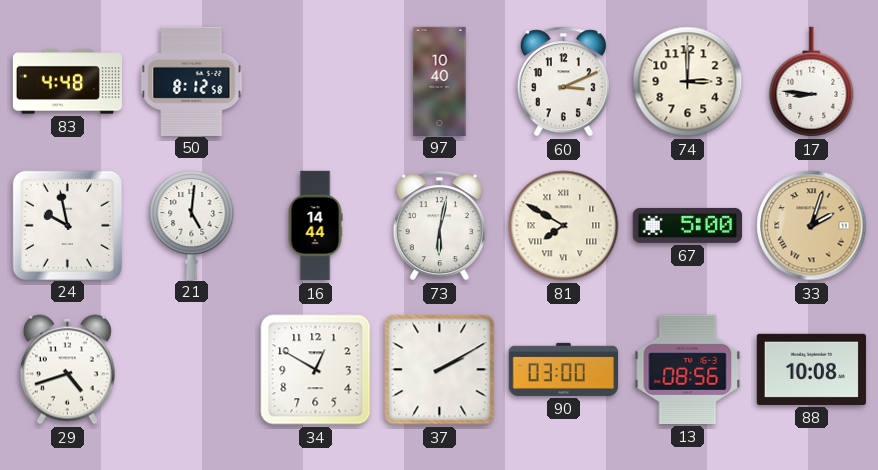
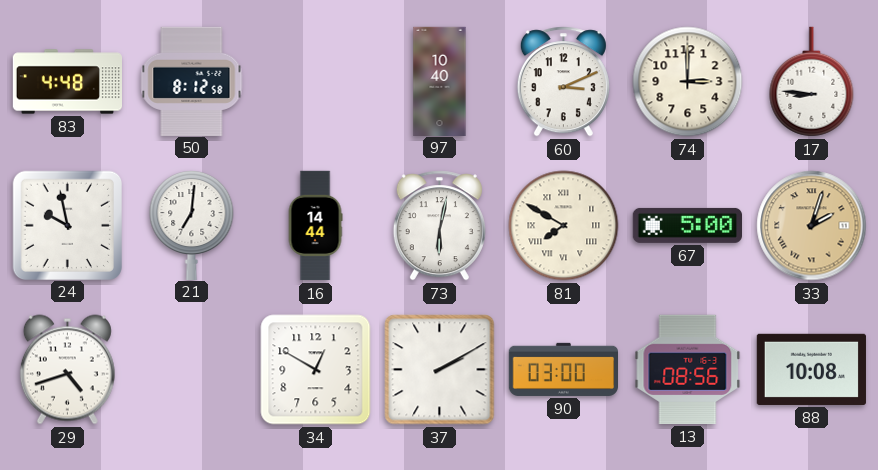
21: 5:01 -> 7:01 (192, 225)
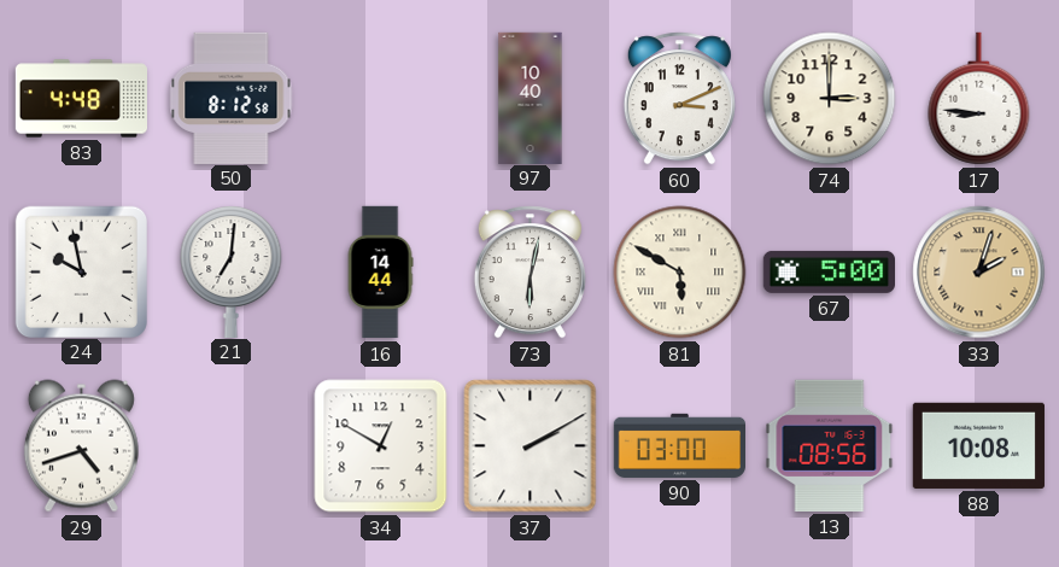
81: 7:50 -> 5:50 (680, 273)
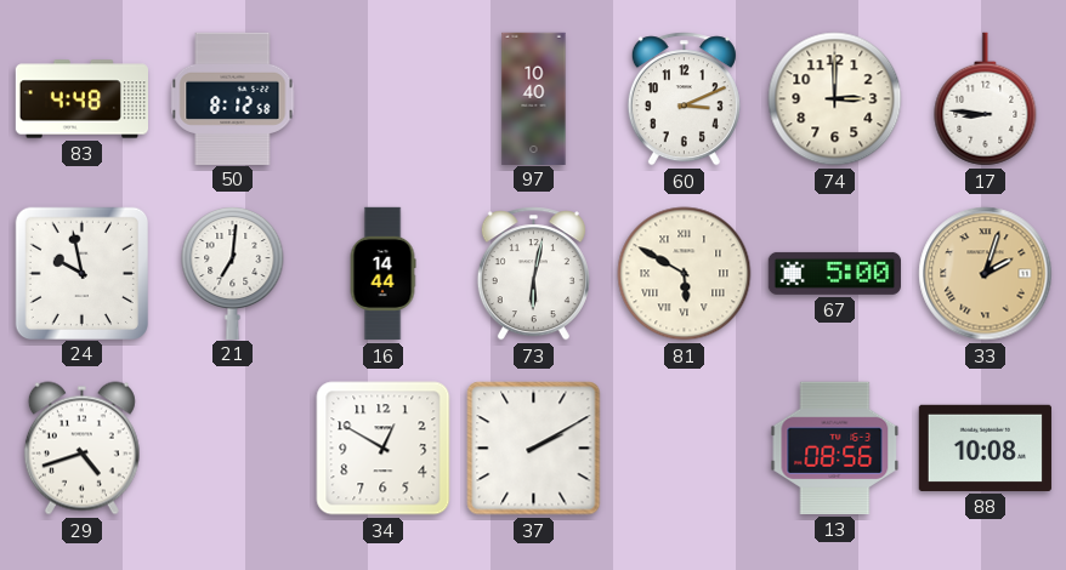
90: 03:00 -> none (679, 445)
